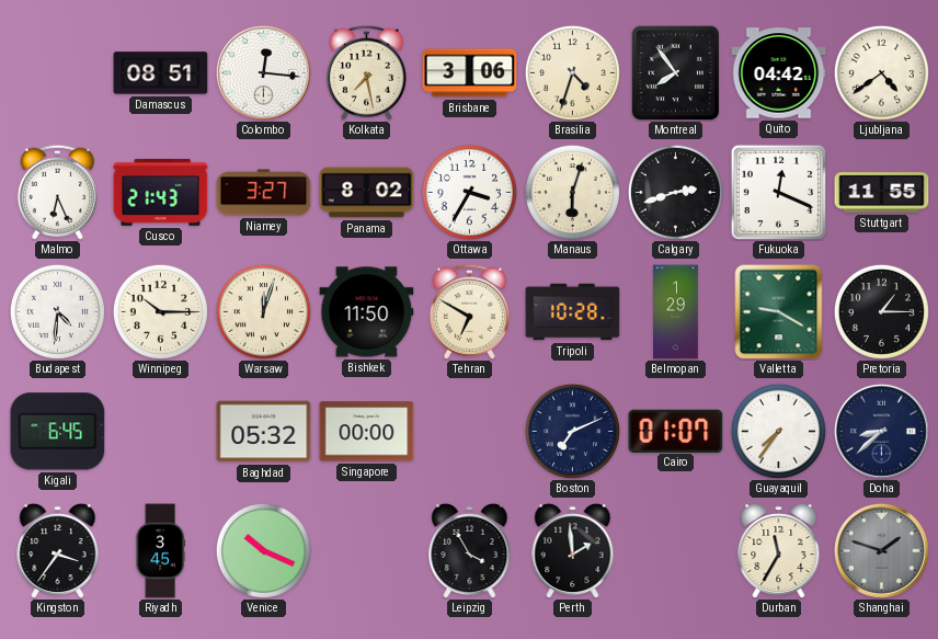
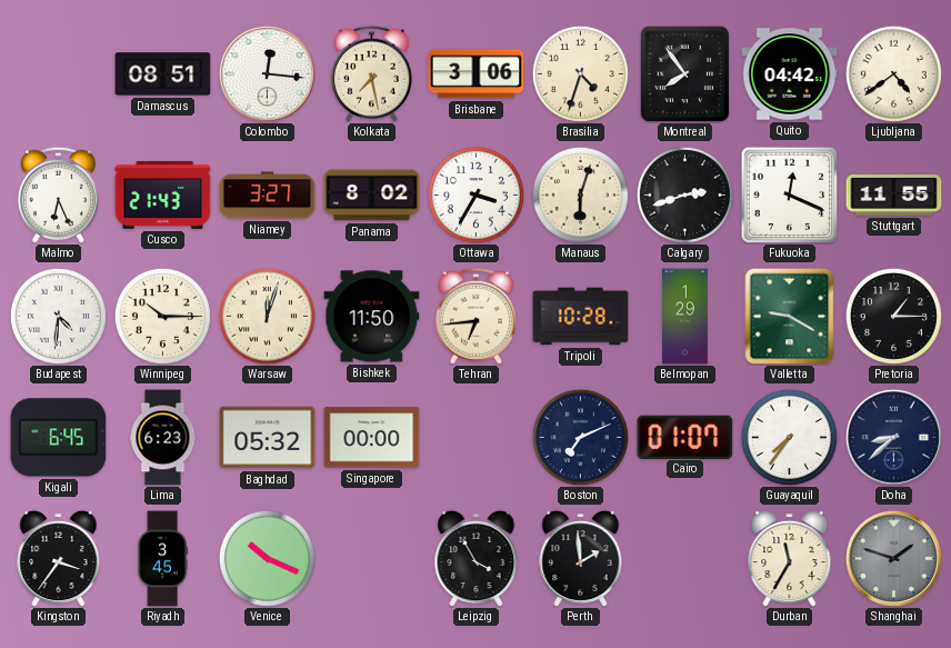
Tehran: 6:50 -> 6:44 (475, 316)
Lima: none -> 6:23 (163, 438)
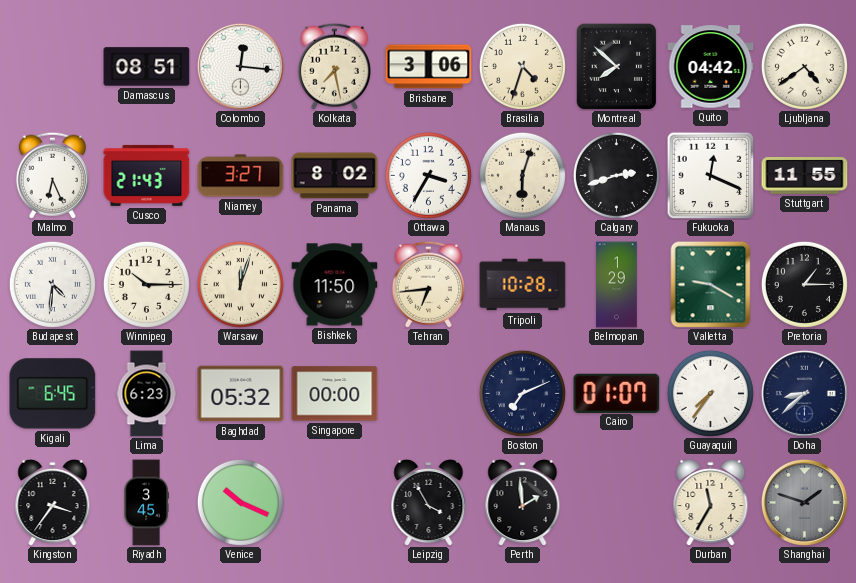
Montreal: 7:54 -> 7:52 (617, 66)
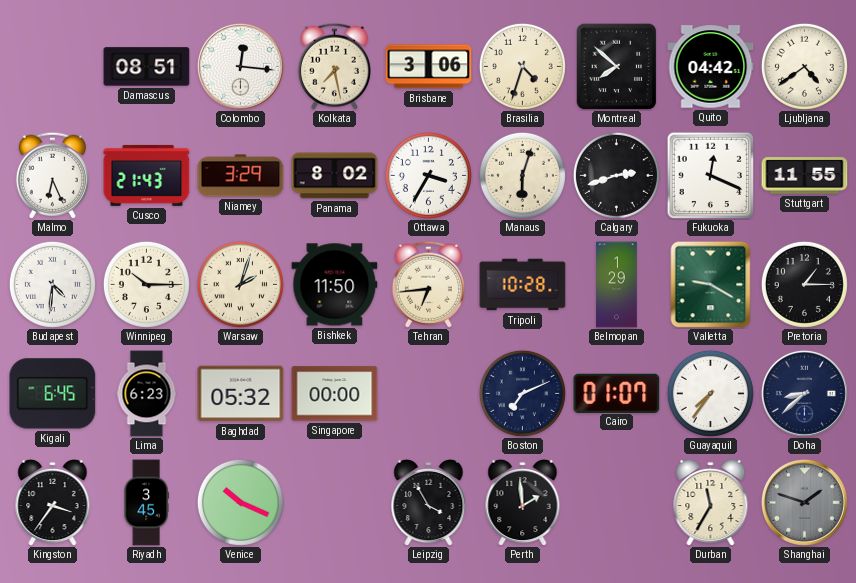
Niamey: 3:27 -> 3:29 (241, 176)
Warsaw: 12:03 -> 2:03 (240, 284)
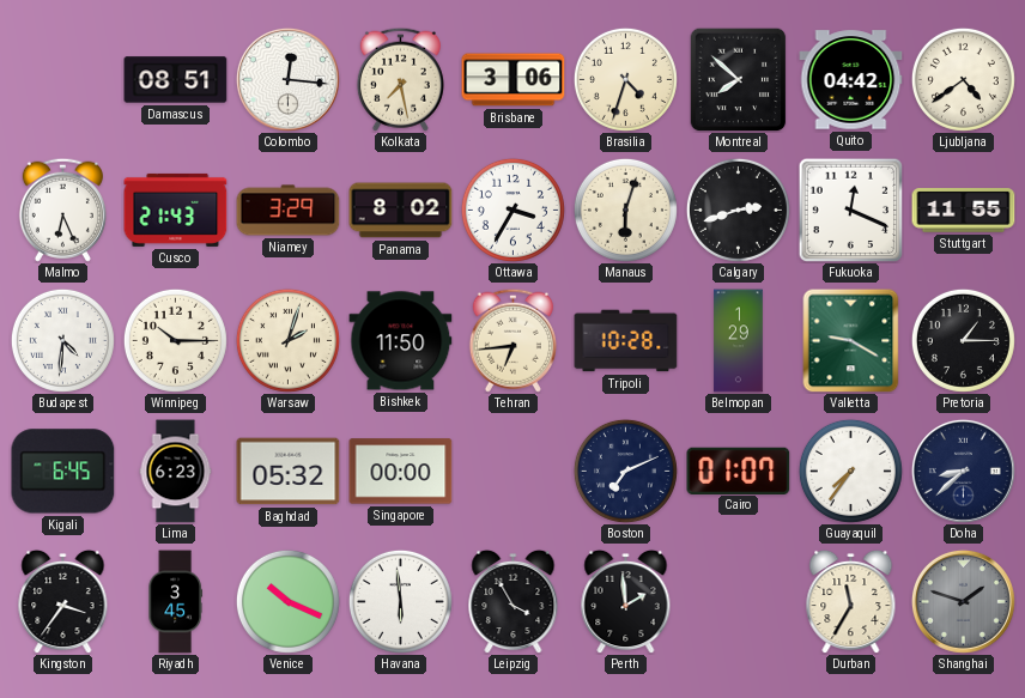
Havana: none -> 5:59 (400, 601)
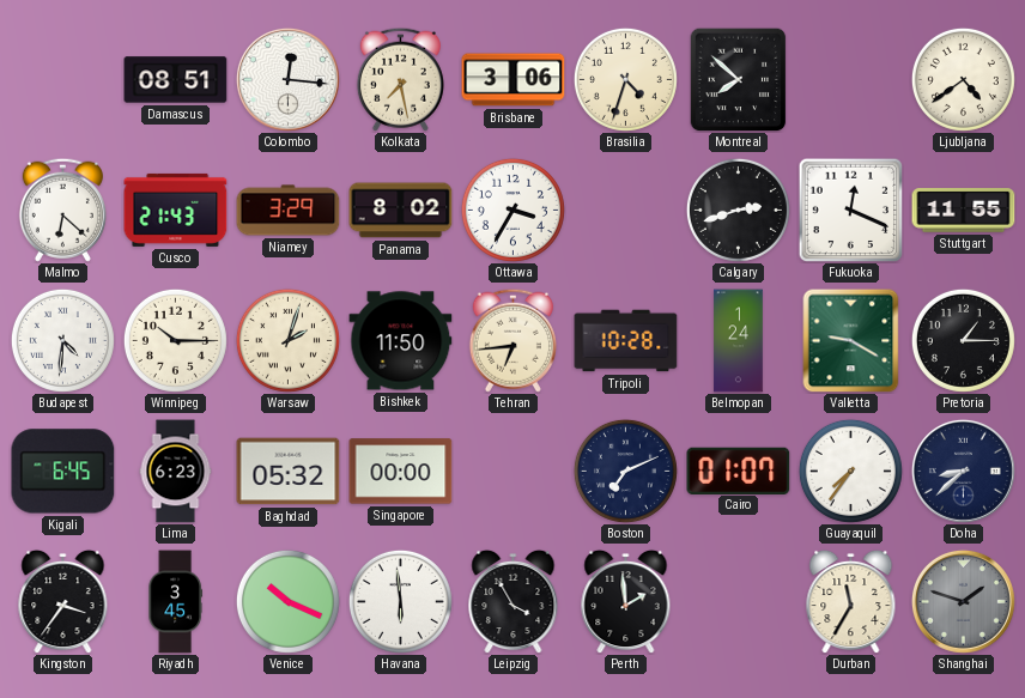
Quito: 04:42 -> none (851, 80)
Malmo: 6:26 -> 6:22 (62, 210)
Manaus: 6:03 -> none (625, 210)
Belmopan: 1:29 -> 1:24 (739, 341)
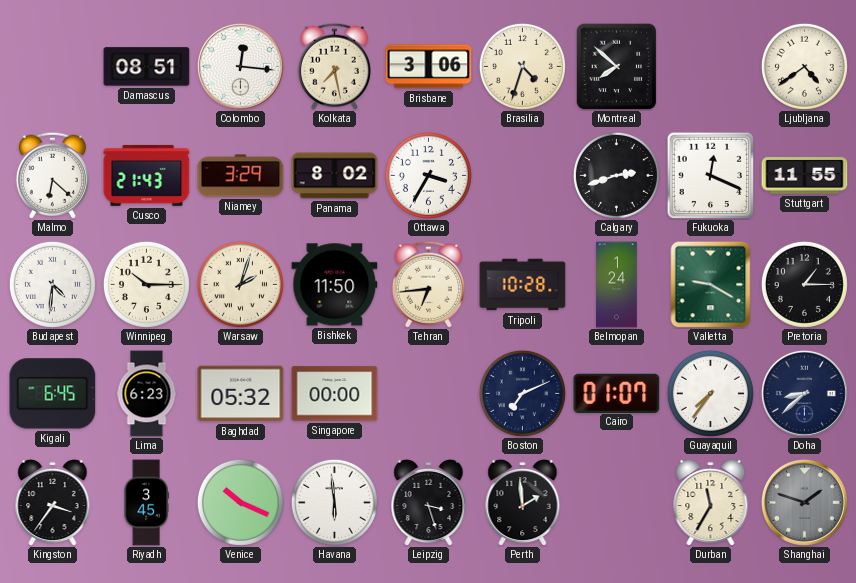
Leipzig: 3:55 -> 3:27 (429, 502)
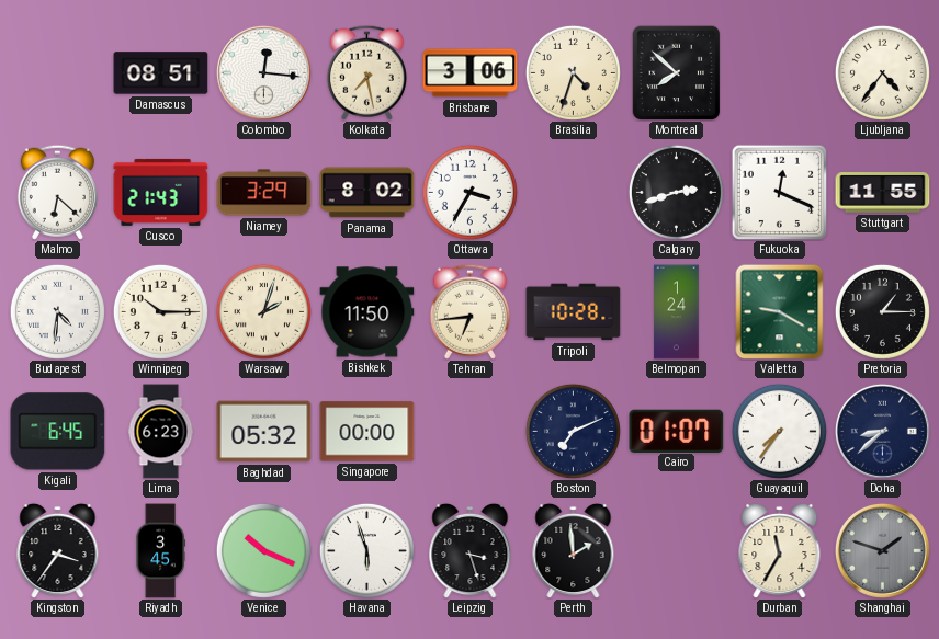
Ljubljana: 4:39 -> 4:36 (882, 72)
Havana: 5:59 -> 5:57 (366, 550)
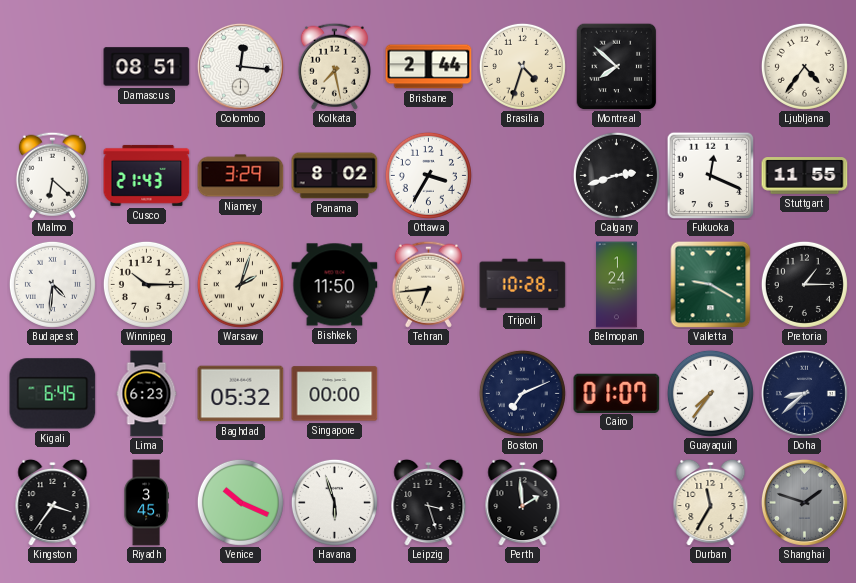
Brisbane: 3:06 -> 2:44 (429, 67)
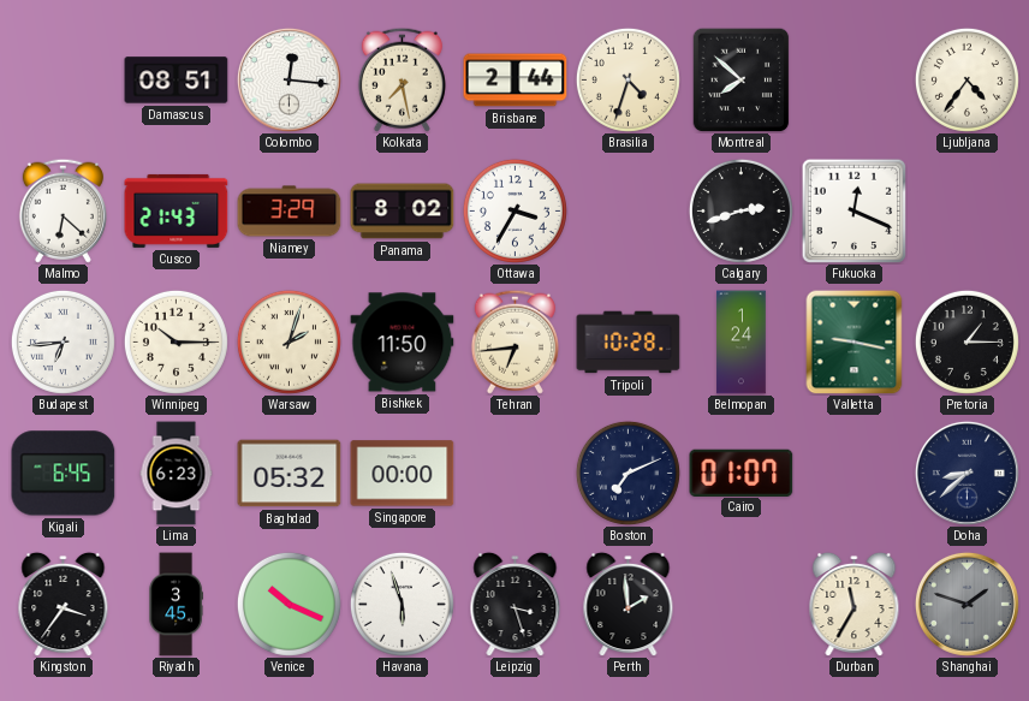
Stuttgart: 11:55 -> none (805, 176)
Budapest: 4:31 -> 6:44 (63, 341)
Valletta: 9:20 -> 9:17 (855, 341)
Guayaquil: 7:36 -> none (710, 393)
